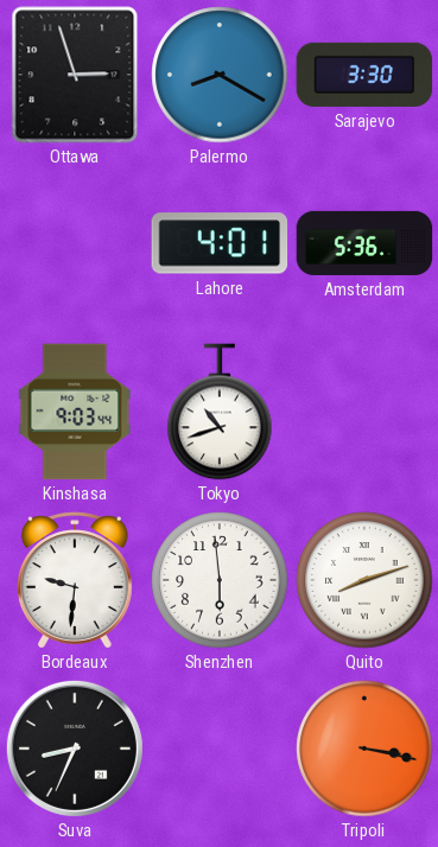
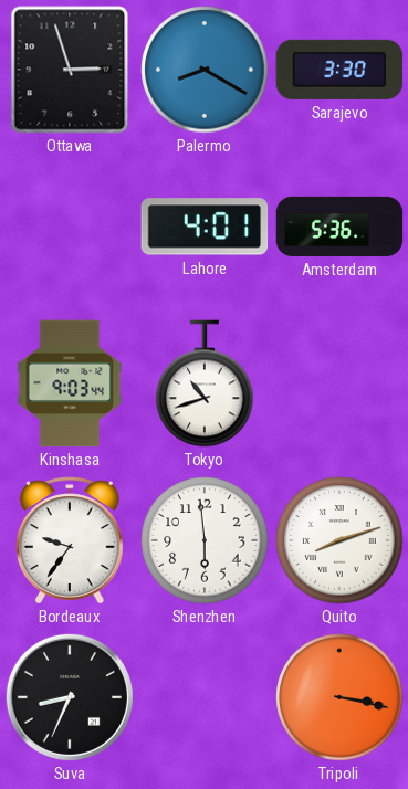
Bordeaux: 9:31 -> 9:36 (70, 540)
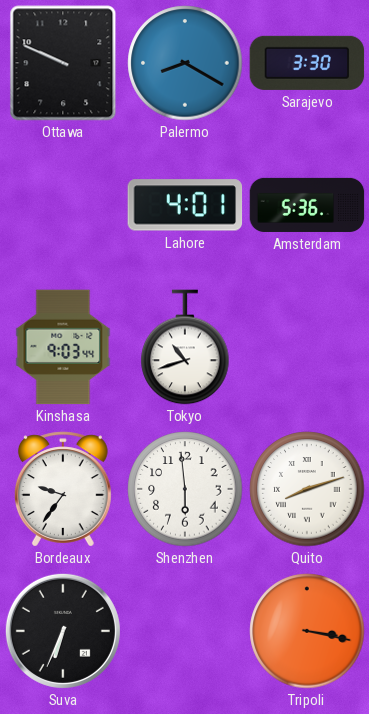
Ottawa: 2:57 -> 9:49 (63, 63)
Suva: 8:34 -> 6:34 (63, 631)
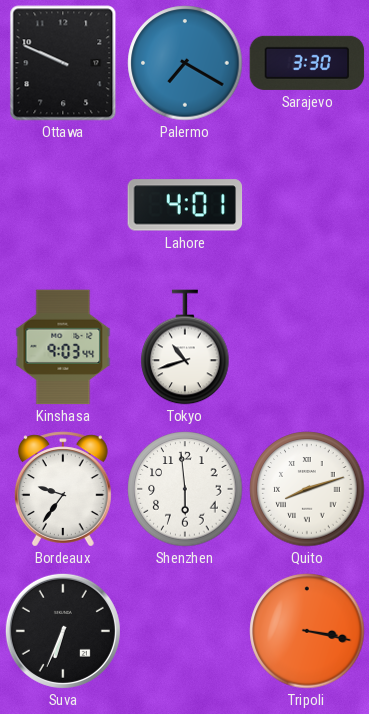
Palermo: 8:20 -> 7:20 (185, 63)
Amsterdam: 5:36 -> none (307, 205)
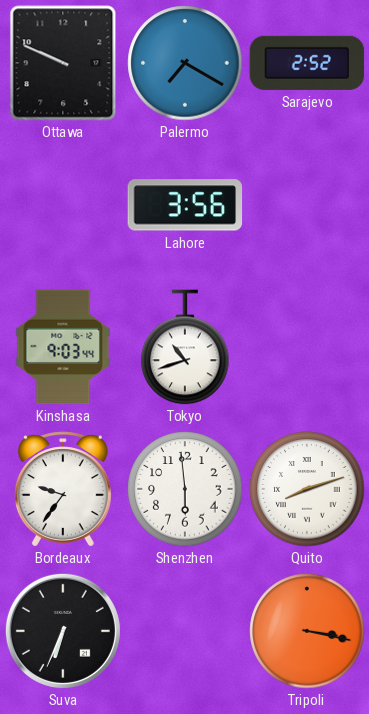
Sarajevo: 3:30 -> 2:52 (307, 63)
Lahore: 4:01 -> 3:56 (185, 205)
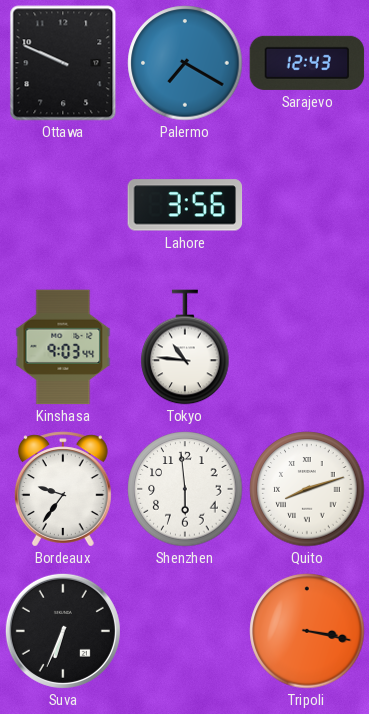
Sarajevo: 2:52 -> 12:43 (307, 63)
Tokyo: 10:42 -> 10:46 (185, 347)
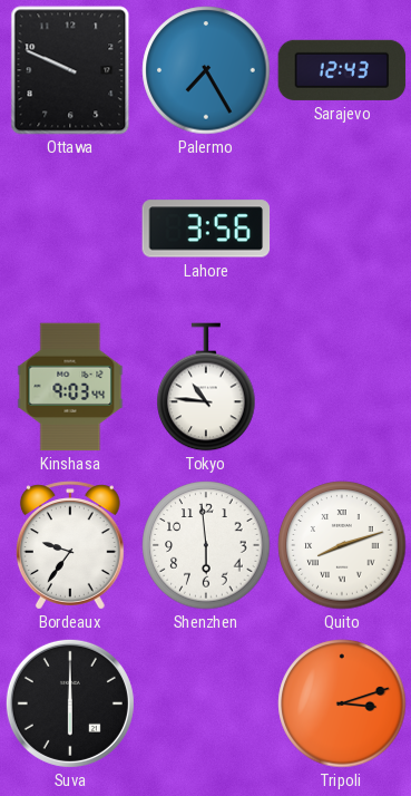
Palermo: 7:20 -> 7:25 (206, 70)
Suva: 6:34 -> 6:00 (70, 703)
Tripoli: 3:17 -> 3:12 (342, 703)
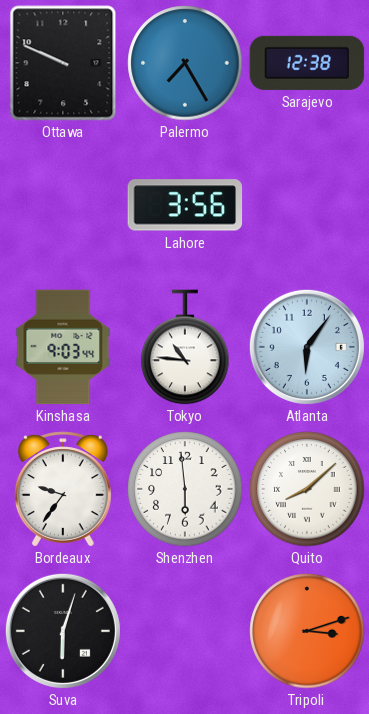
Sarajevo: 12:43 -> 12:38 (307, 63)
Atlanta: none -> 6:06 (307, 347)
Quito: 8:12 -> 8:08 (307, 489)
Suva: 6:00 -> 6:03 (63, 631)
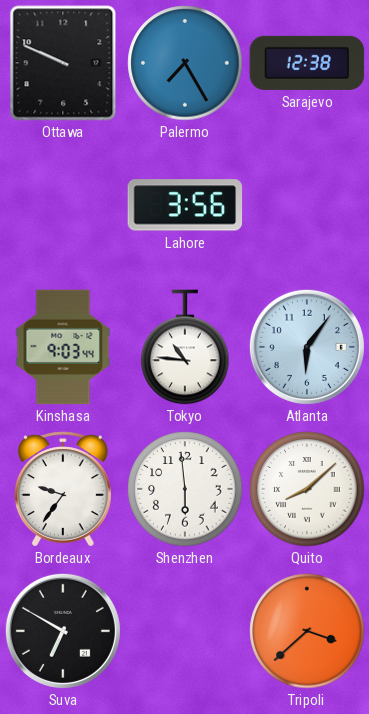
Suva: 6:03 -> 6:50 (63, 631)
Tripoli: 3:12 -> 3:38 (307, 631)
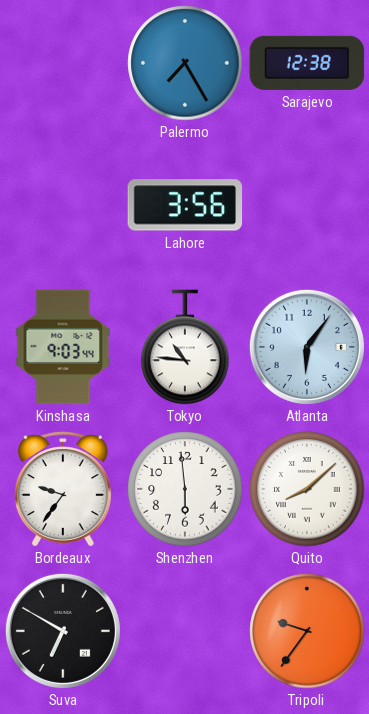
Ottawa: 9:49 -> none (63, 63)
Tripoli: 3:38 -> 9:36 (307, 631)
